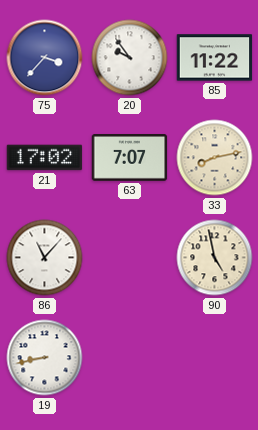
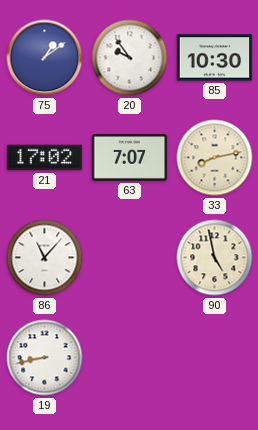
75: 3:37 -> 1:09 (45, 58)
85: 11:22 -> 10:30 (215, 58)
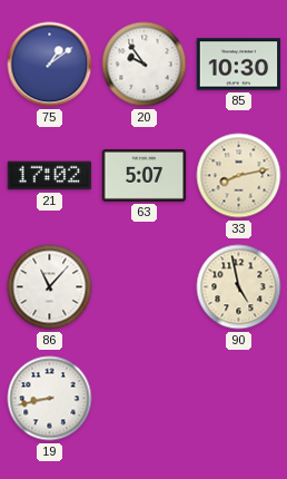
63: 7:07 -> 5:07 (145, 176)
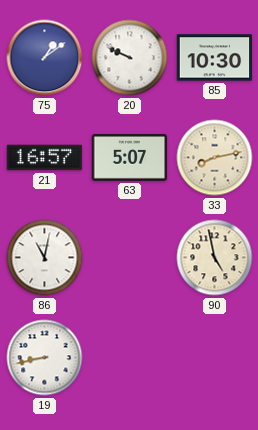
20: 9:54 -> 9:49 (130, 58)
21: 17:02 -> 16:57 (45, 158)
86: 11:07 -> 11:02 (45, 258)
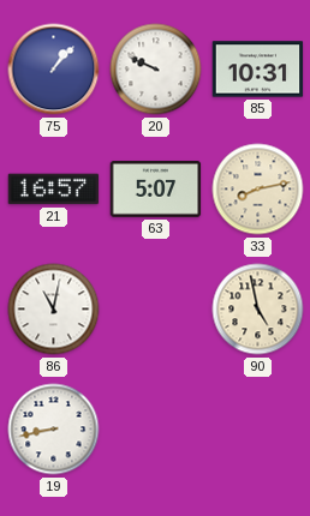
75: 1:09 -> 1:07 (54, 70)
85: 10:30 -> 10:31 (258, 70)
